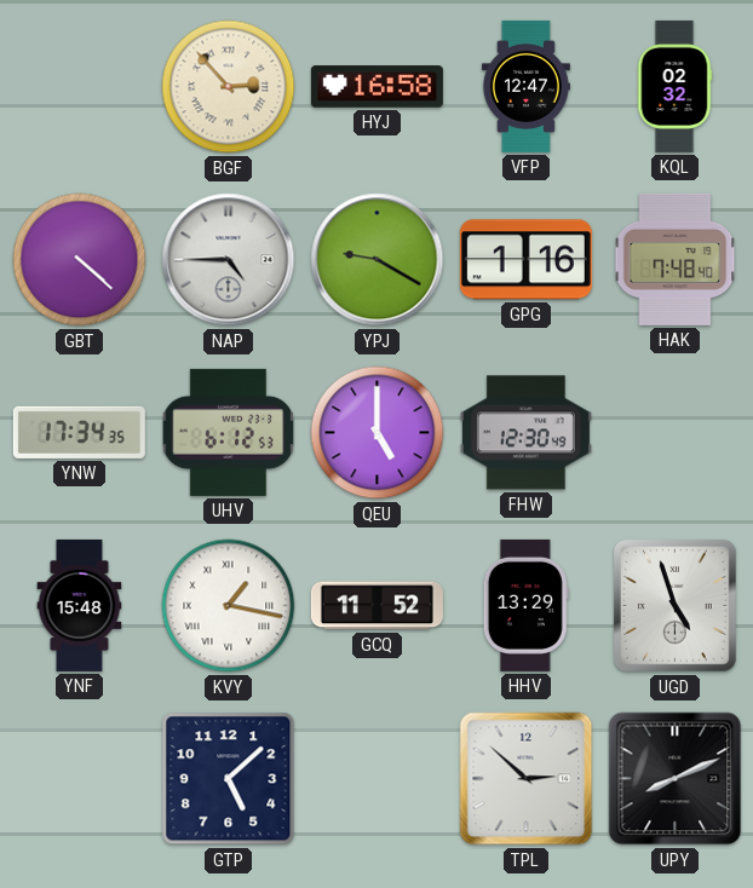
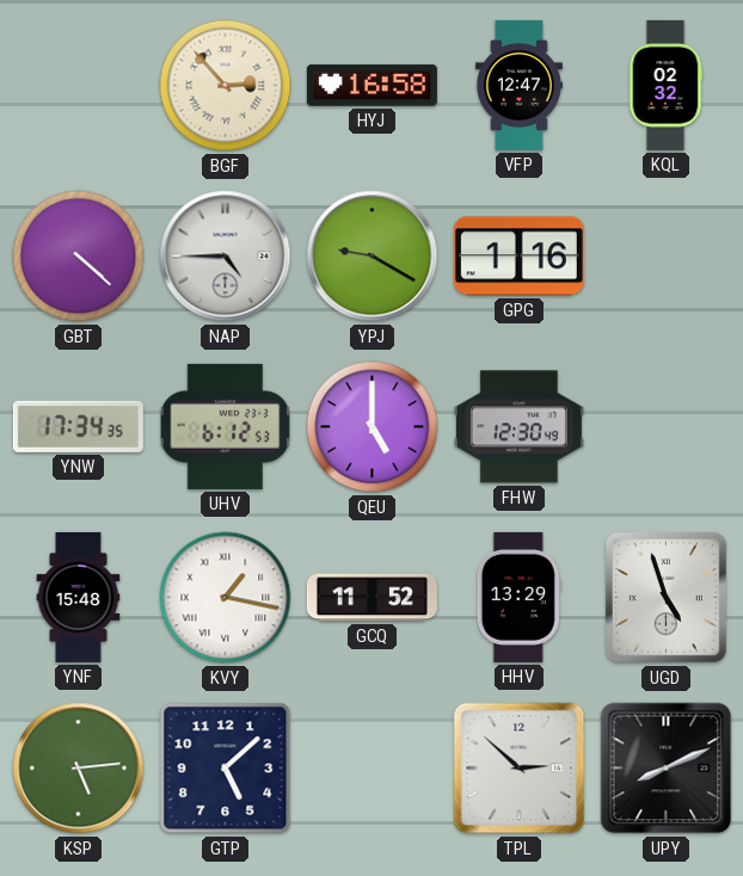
HAK: 7:48 -> none (676, 259)
KSP: none -> 5:14 (79, 769)
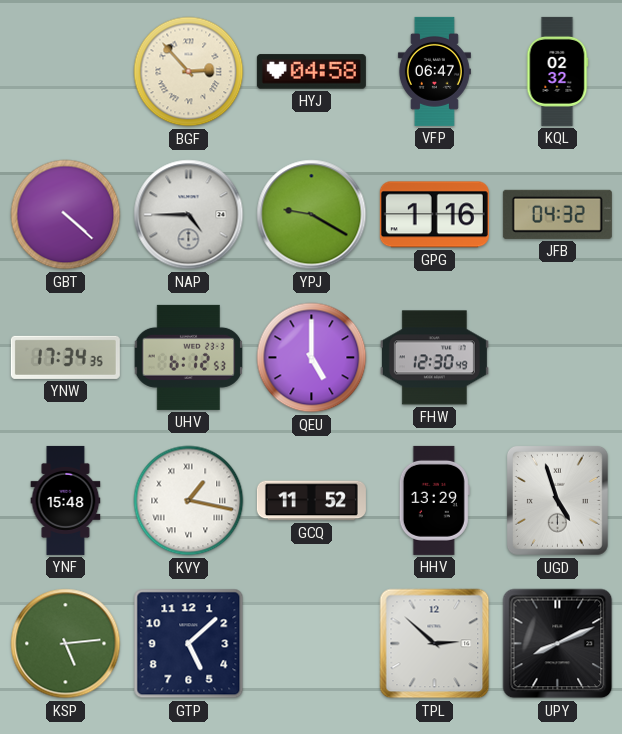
HYJ: 16:58 -> 04:58 (311, 72)
VFP: 12:47 -> 06:47 (434, 71)
JFB: none -> 04:32 (557, 214)
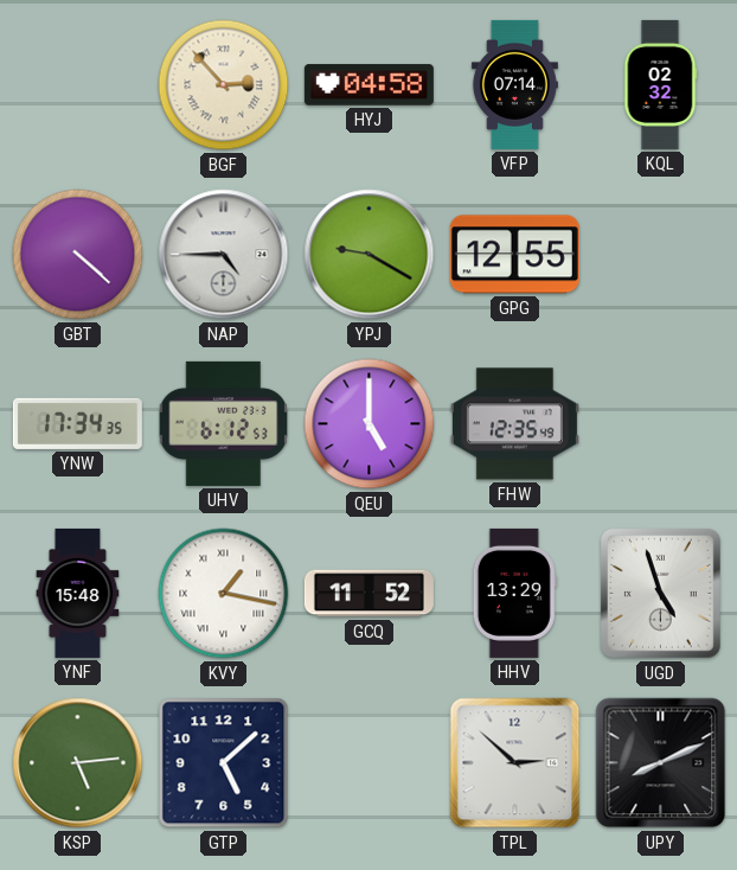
VFP: 06:47 -> 07:14 (514, 84)
GPG: 1:16 -> 12:55 (514, 255)
JFB: 04:32 -> none (557, 214)
FHW: 12:30 -> 12:35 (514, 424)
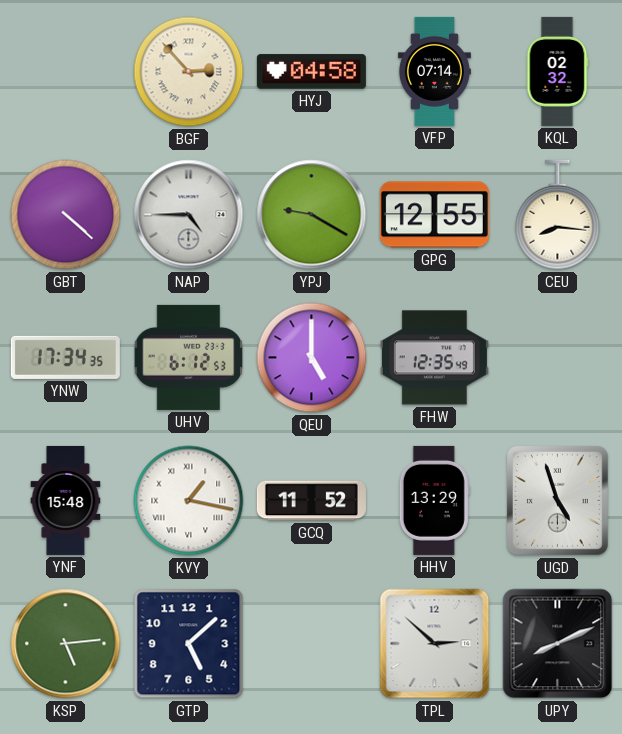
CEU: none -> 8:16 (558, 215)
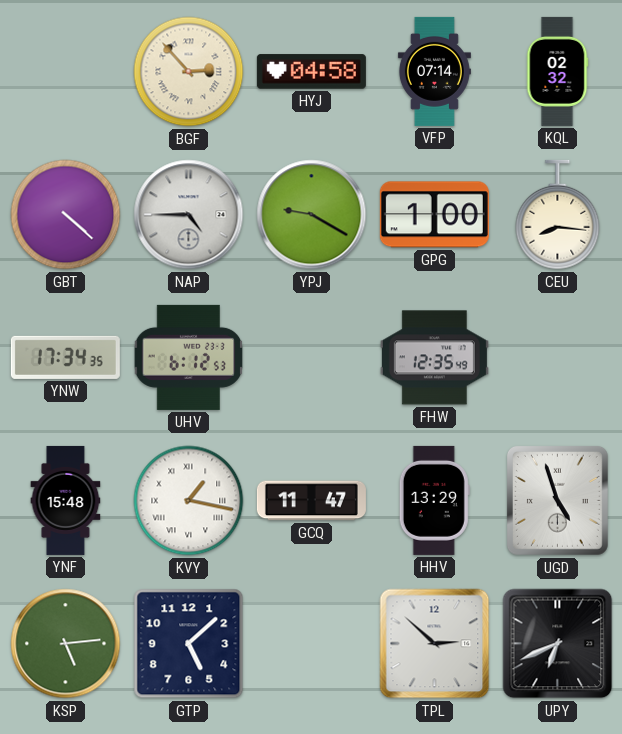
GPG: 12:55 -> 1:00 (434, 215)
QEU: 5:00 -> none (312, 358)
GCQ: 11:52 -> 11:47 (311, 501)
UPY: 8:11 -> 6:41 (558, 644)
